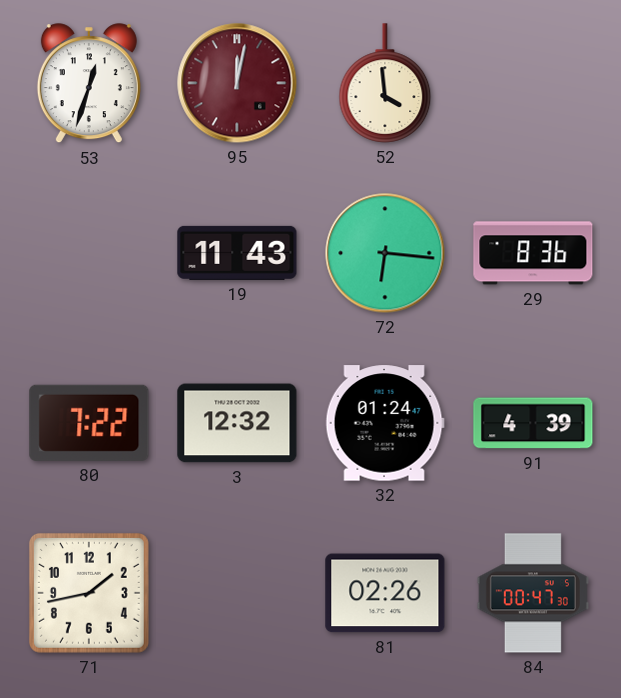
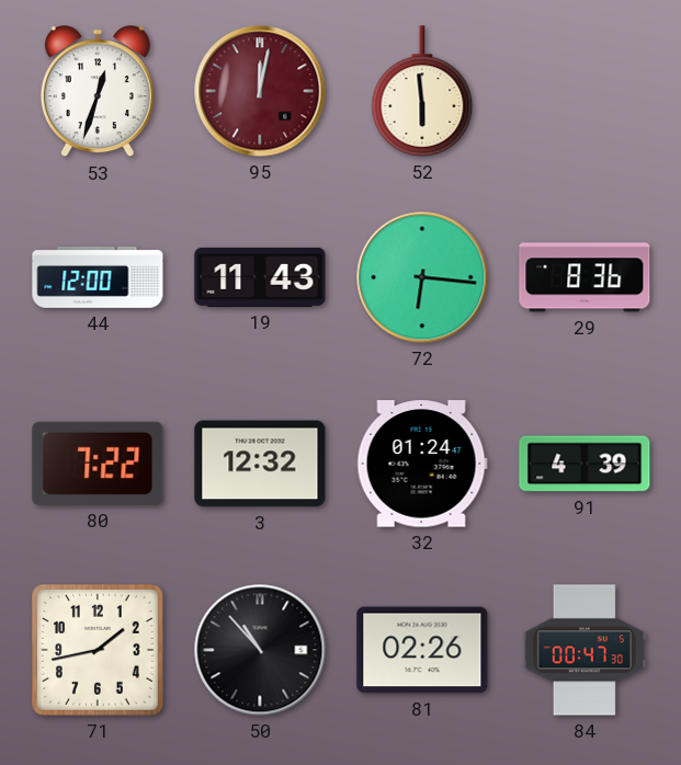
52: 3:59 -> 5:59 (422, 91)
44: none -> 12:00 (98, 277)
50: none -> 10:53 (260, 650)
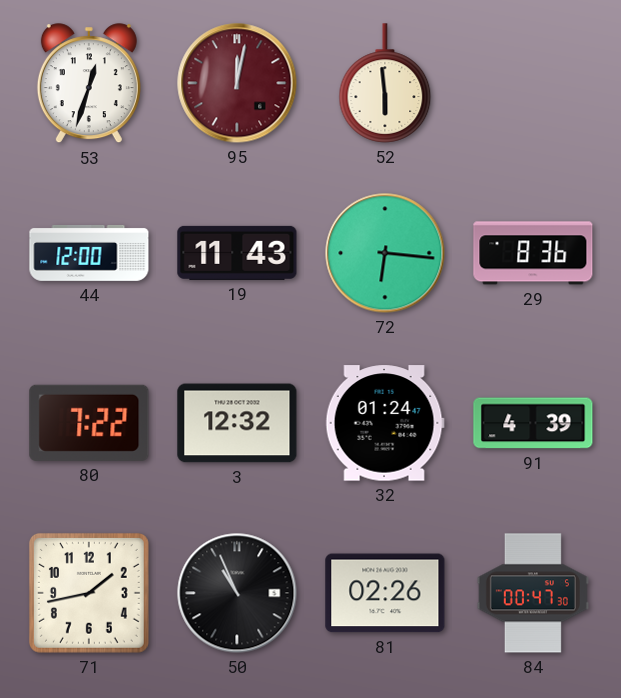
50: 10:53 -> 10:56 (237, 593)
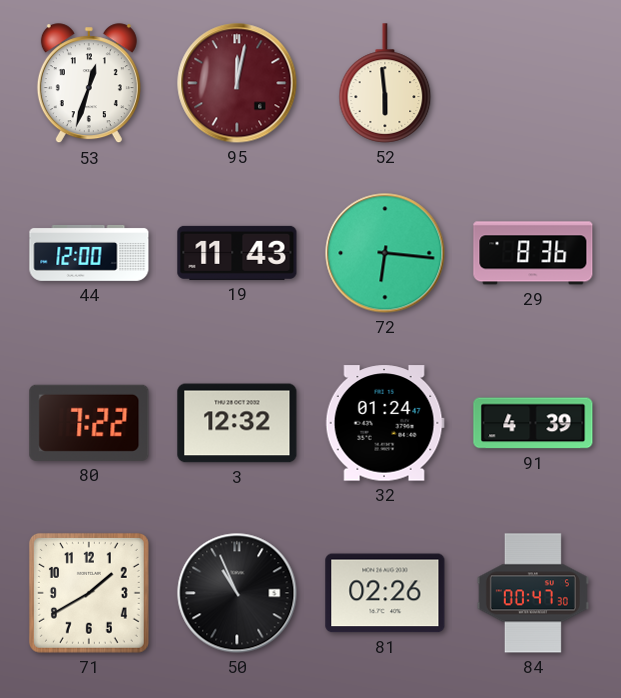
71: 1:43 -> 1:40 (89, 593)
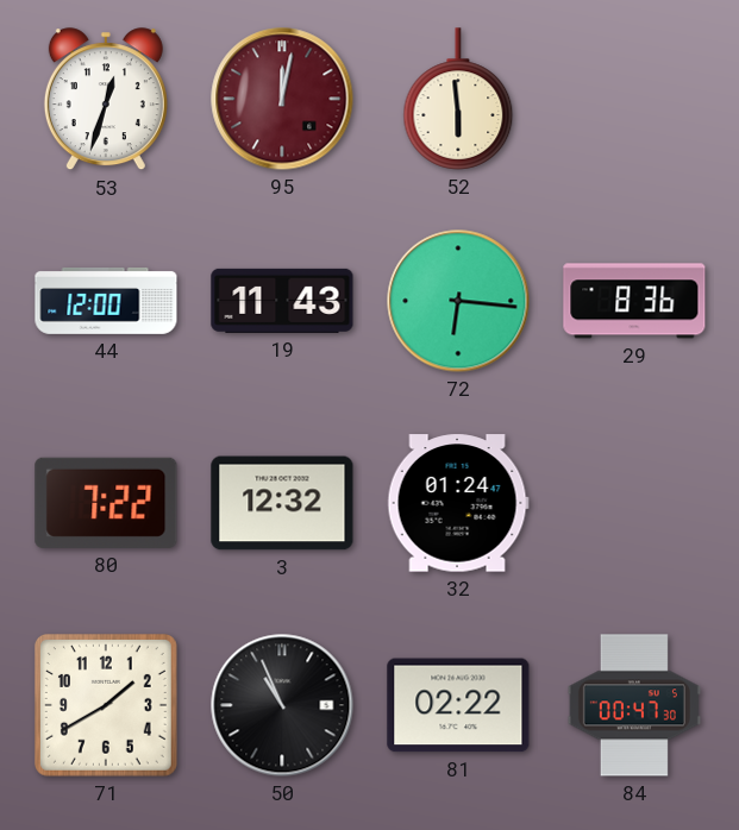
91: 4:39 -> none (533, 423)
81: 02:26 -> 02:22 (458, 705)
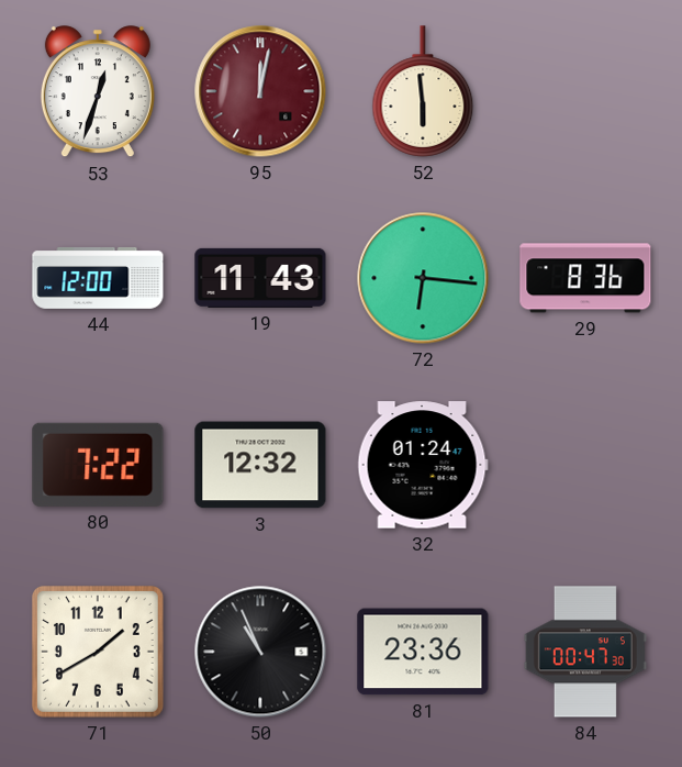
81: 02:22 -> 23:36 (423, 652)
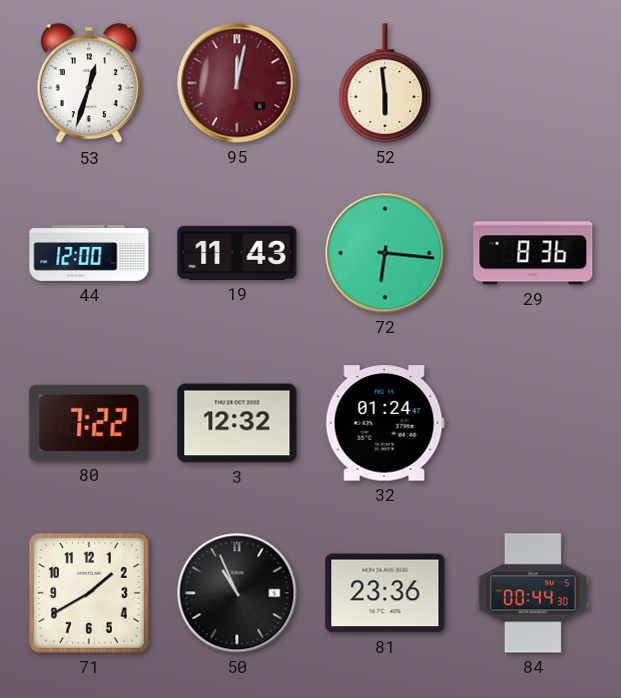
84: 00:47 -> 00:44 (533, 593)
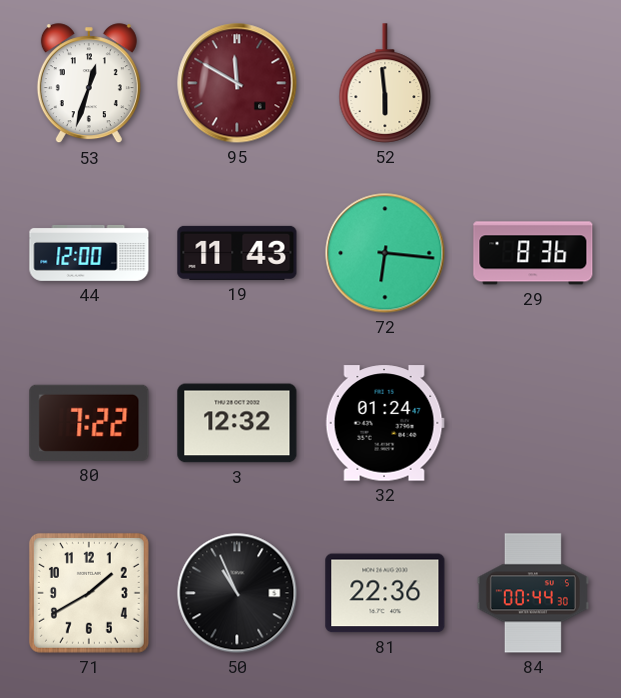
95: 12:02 -> 11:50 (237, 83)
81: 23:36 -> 22:36 (385, 593)
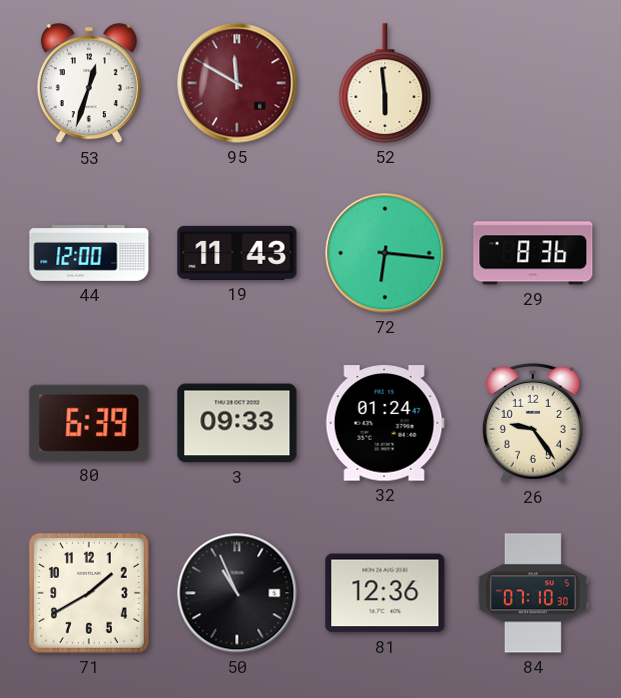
80: 7:22 -> 6:39 (89, 423)
3: 12:32 -> 09:33 (237, 423)
26: none -> 9:24 (533, 424)
81: 22:36 -> 12:36 (385, 593)
84: 00:44 -> 07:10 (533, 593)
